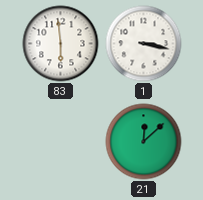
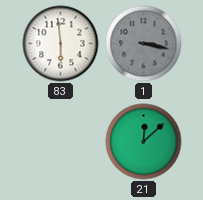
1 dial: white -> grey (144, 44)
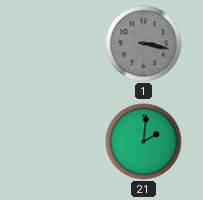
83: 5:59 -> none (61, 44)
21: 12:08 -> 2:01 (144, 142)
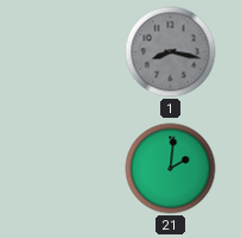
1: 3:17 -> 8:17 (171, 52)
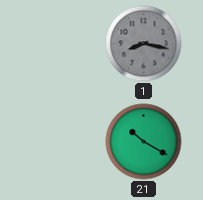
21: 2:01 -> 10:20 (144, 142)
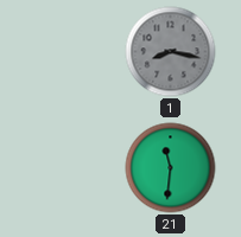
21: 10:20 -> 11:31 (171, 168)
